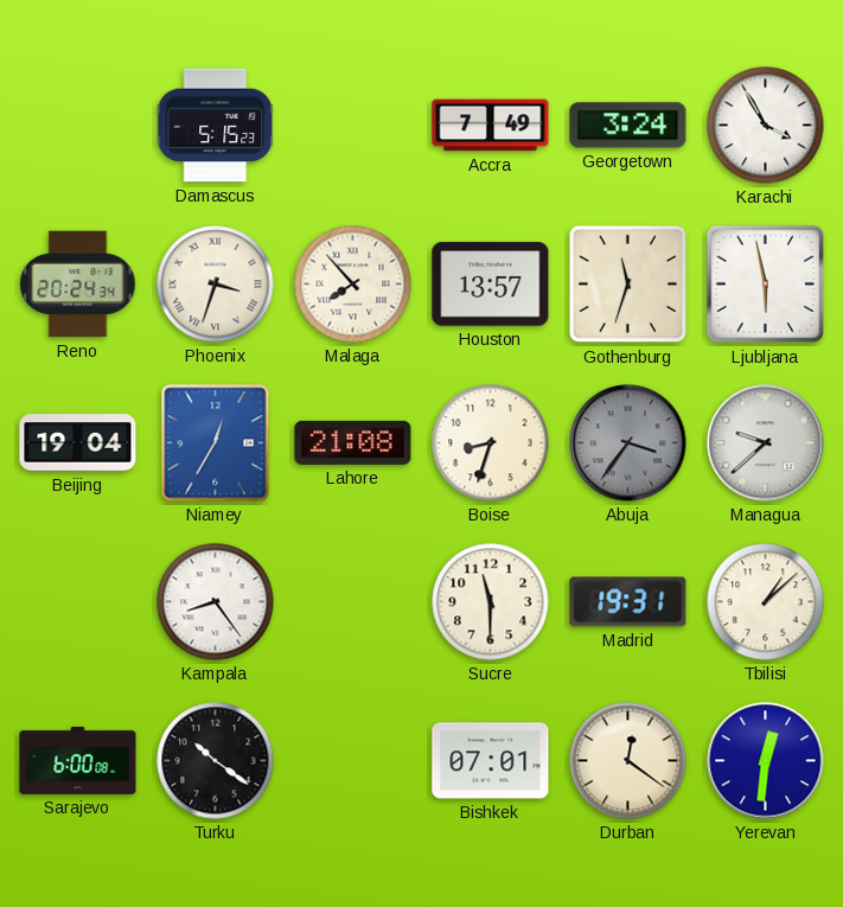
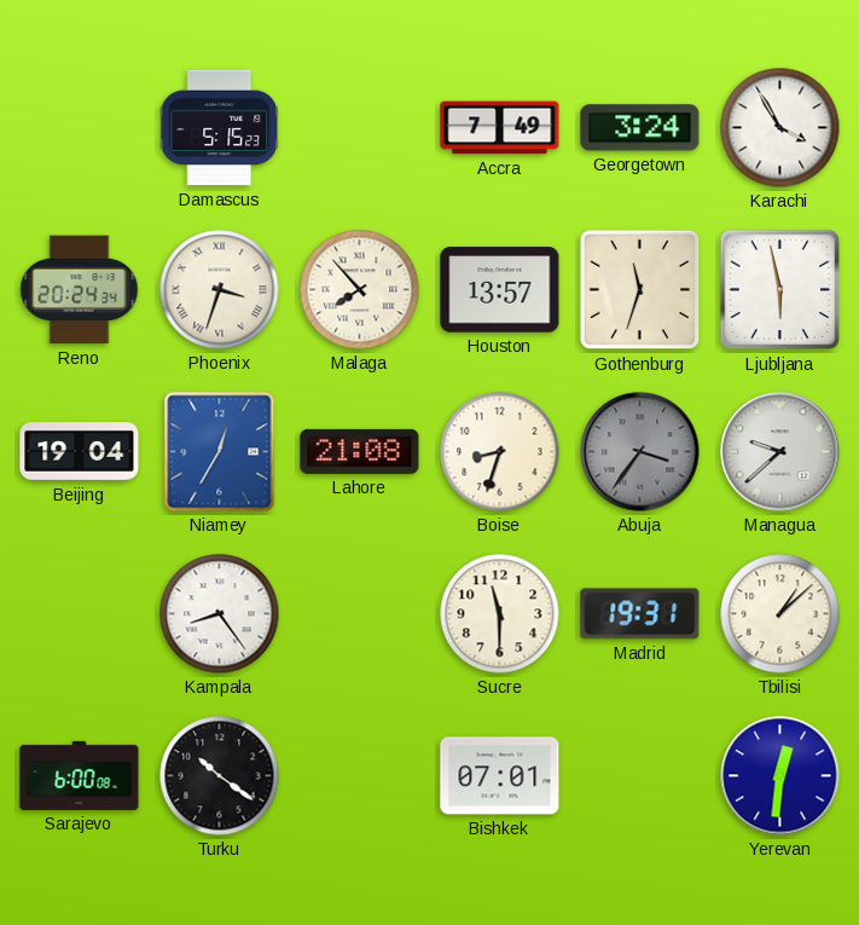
Durban: 12:21 -> none (628, 761)
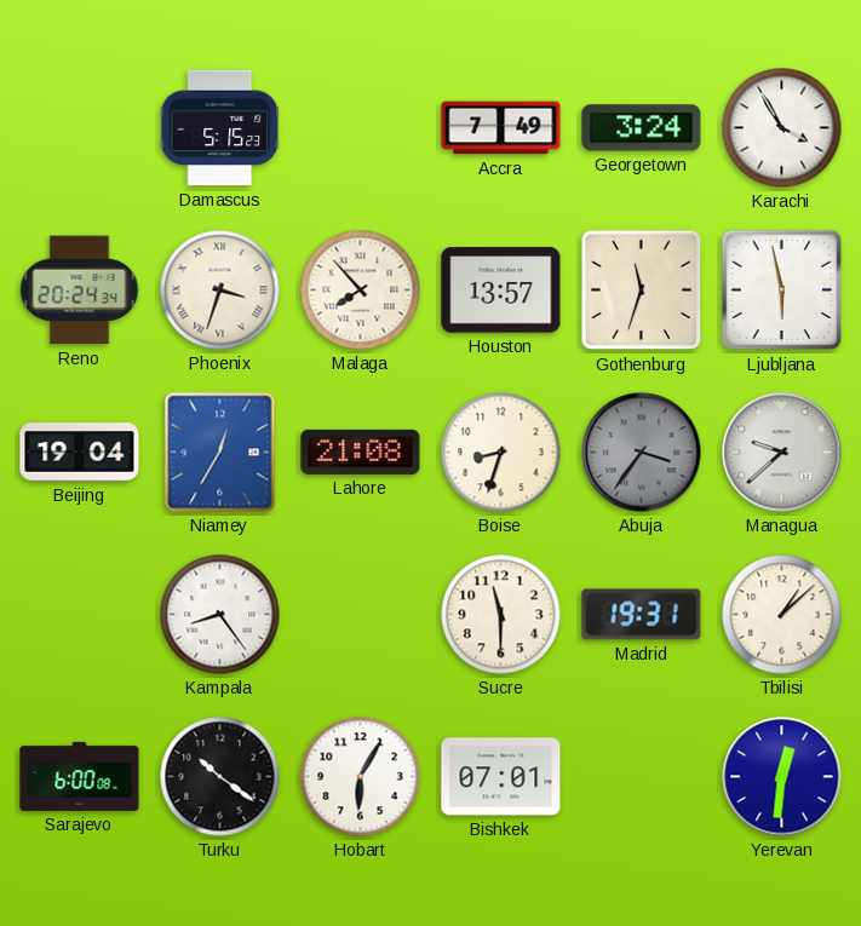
Hobart: none -> 6:05 (361, 777)
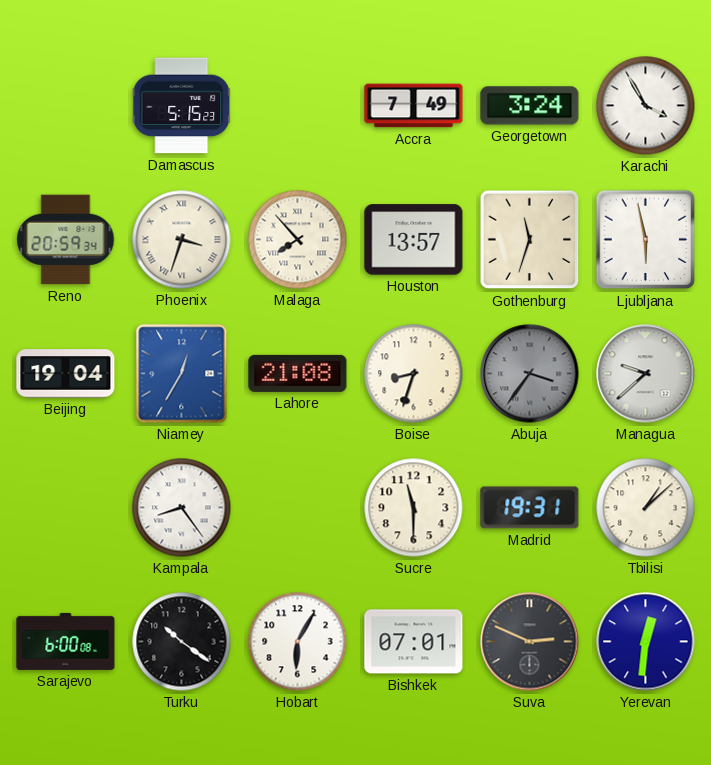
Reno: 20:24 -> 20:59 (66, 240)
Suva: none -> 2:49 (530, 642)
